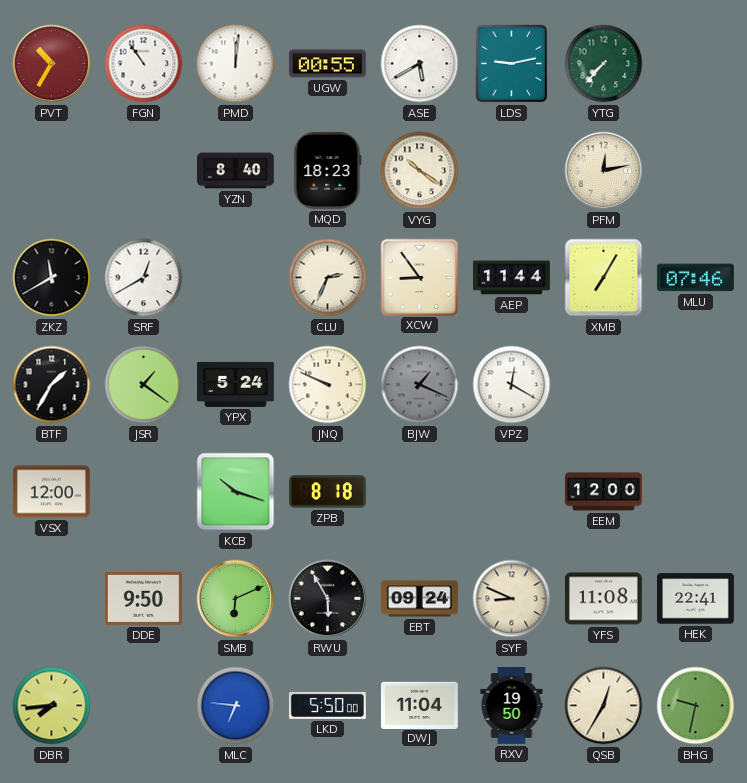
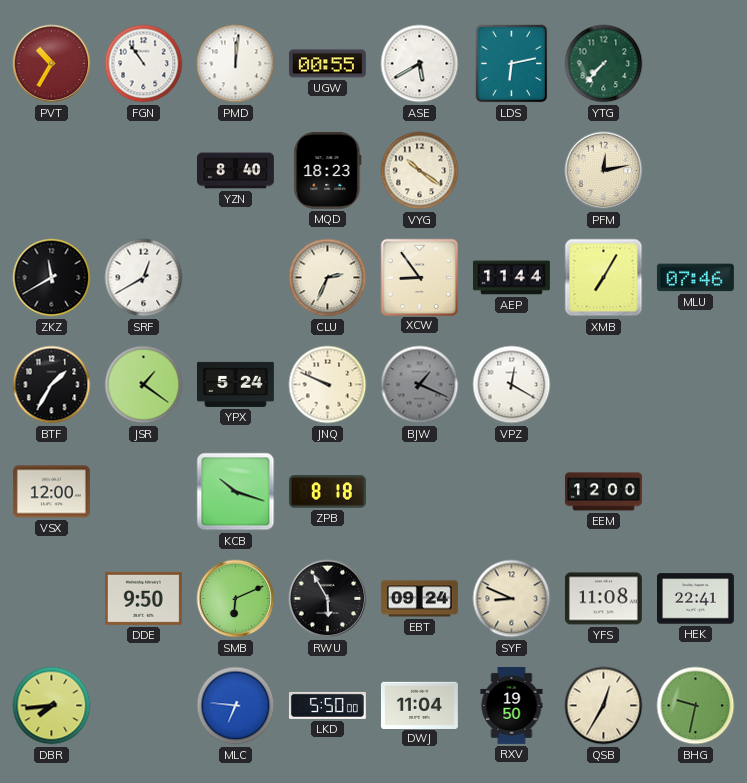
LDS: 9:13 -> 6:13 (512, 64)
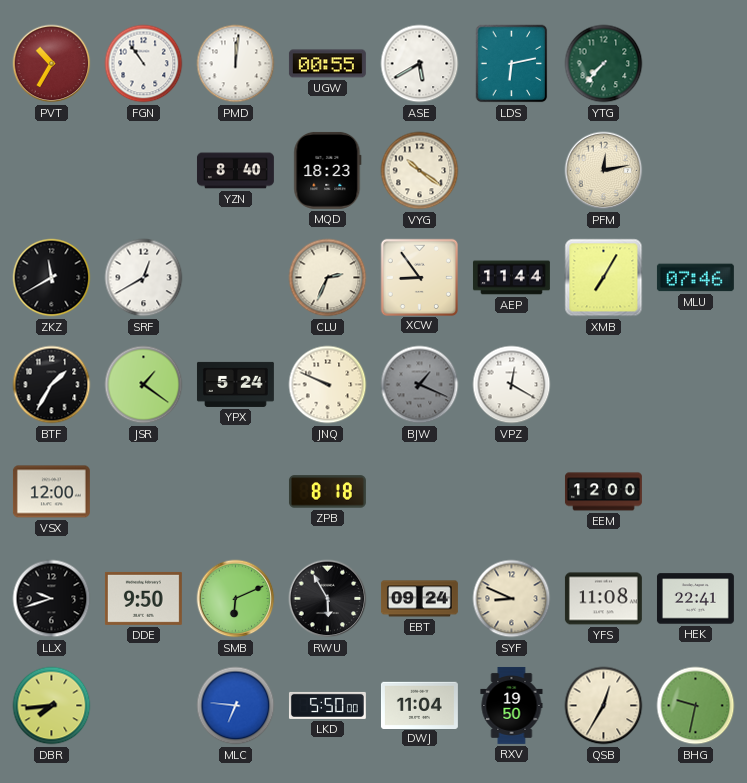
KCB: 10:18 -> none (236, 492)
LLX: none -> 9:42 (52, 599)
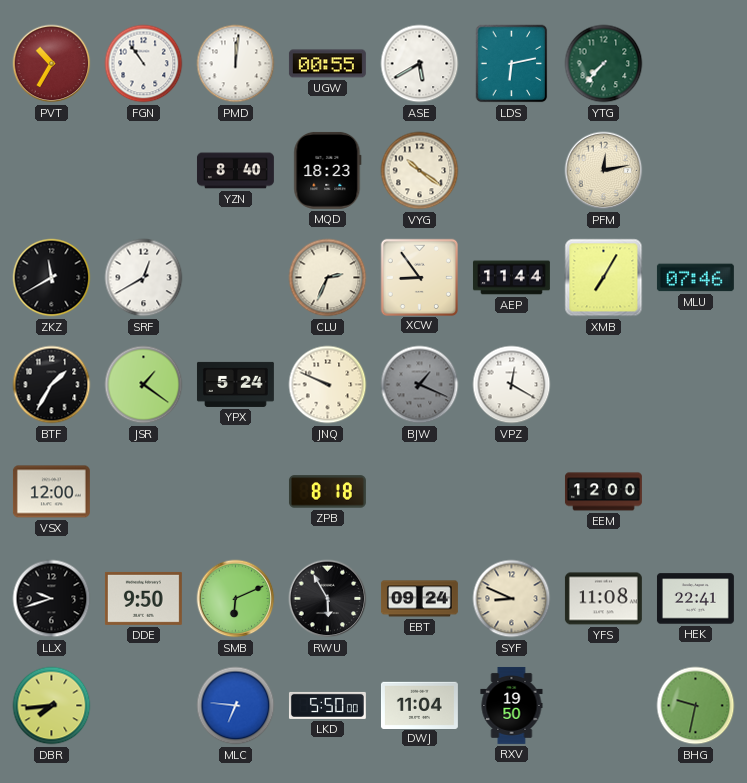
QSB: 12:35 -> none (604, 706)
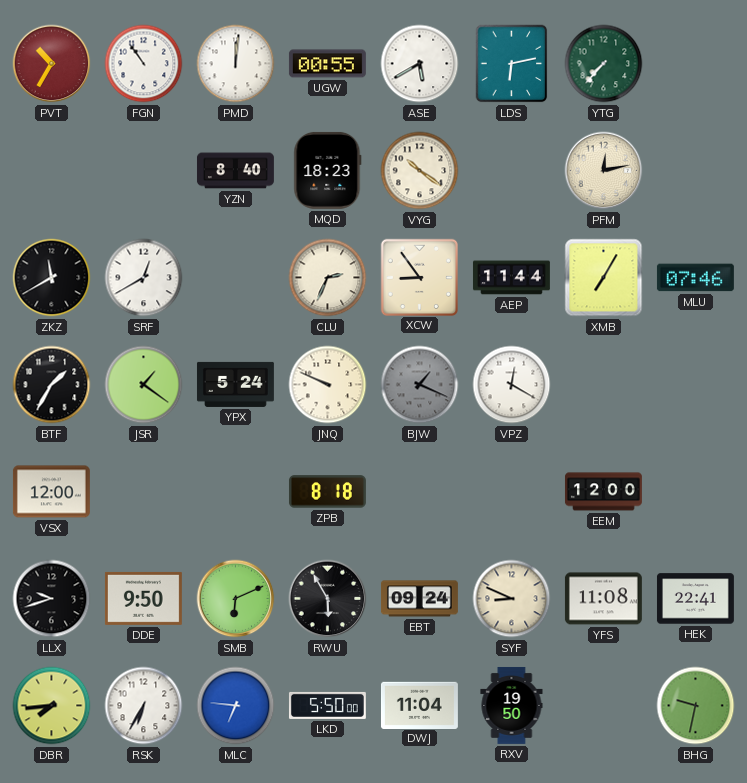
RSK: none -> 6:35 (144, 706)
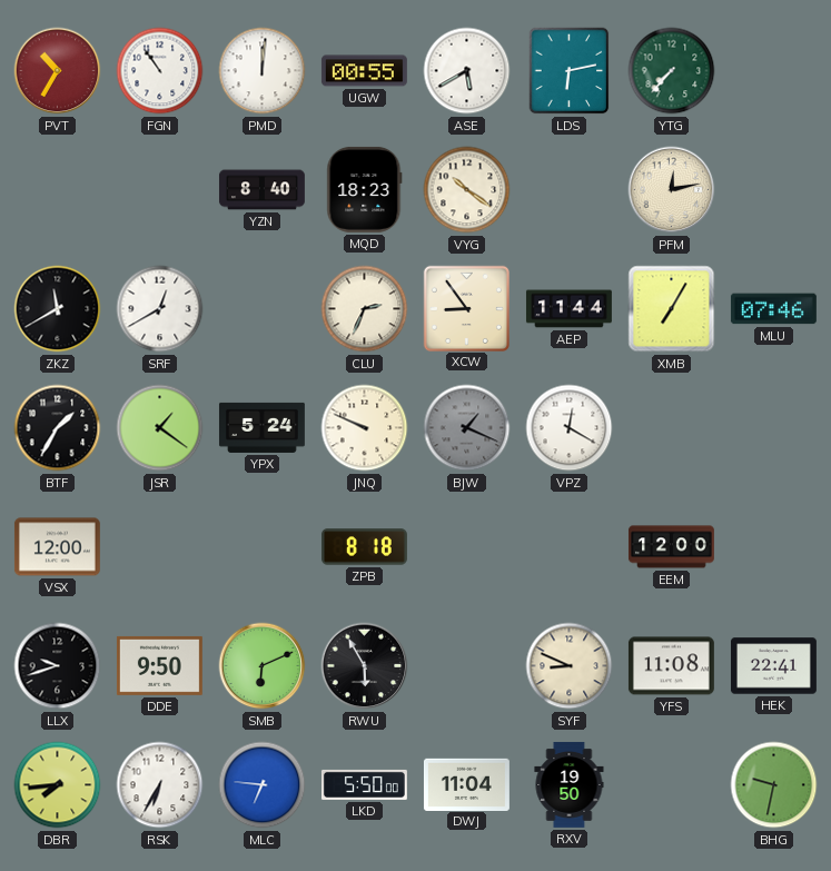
EBT: 09:24 -> none (419, 599)
